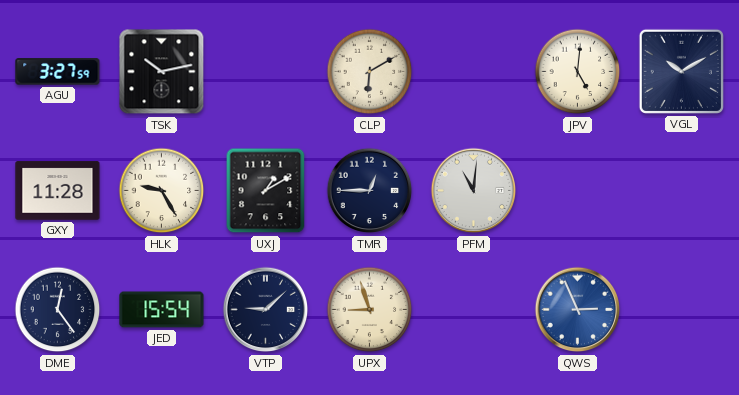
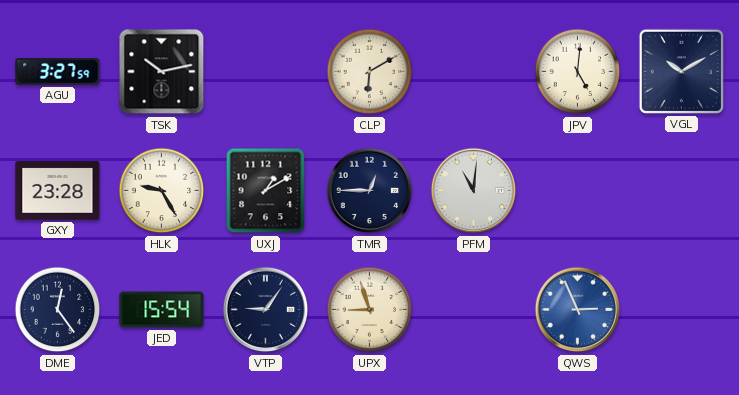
GXY: 11:28 -> 23:28 (58, 191)
VTP: 9:08 -> 9:06 (266, 310)
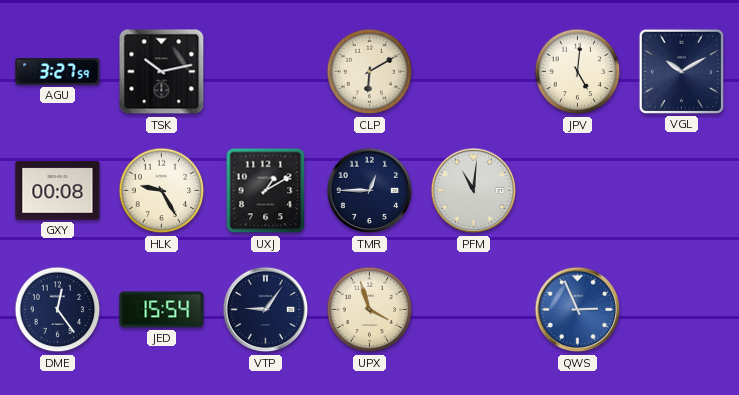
GXY: 23:28 -> 00:08 (58, 191)
UPX: 8:57 -> 3:57 (370, 310)
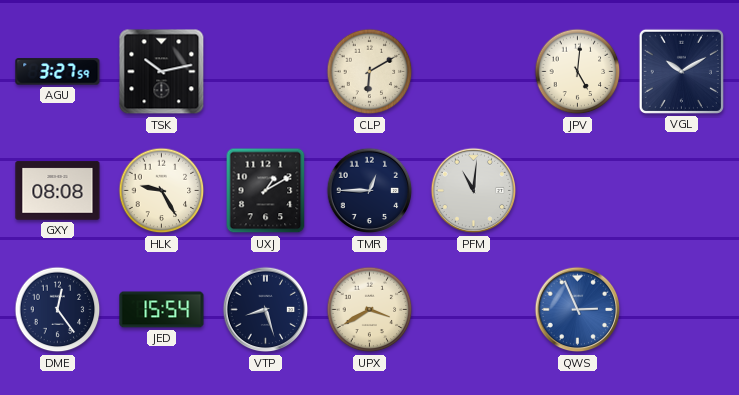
GXY: 00:08 -> 08:08 (58, 191)
VTP: 9:06 -> 8:27 (266, 310)
UPX: 3:57 -> 3:40 (370, 310)
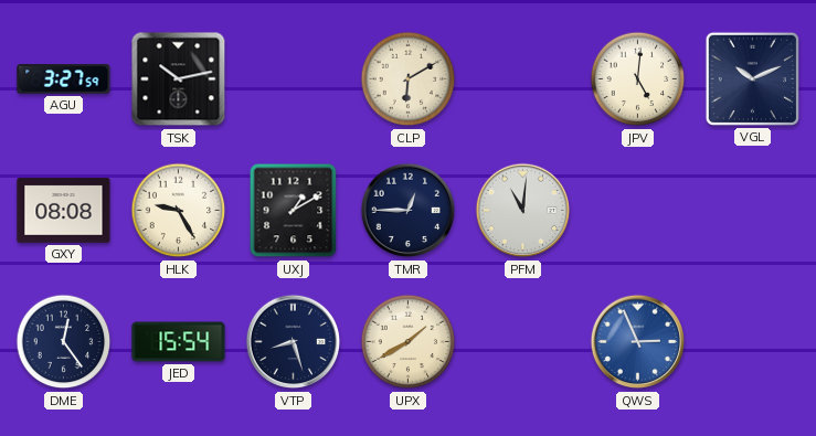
VGL: 10:10 -> 10:11 (752, 78)
UPX: 3:40 -> 1:40 (409, 342)
